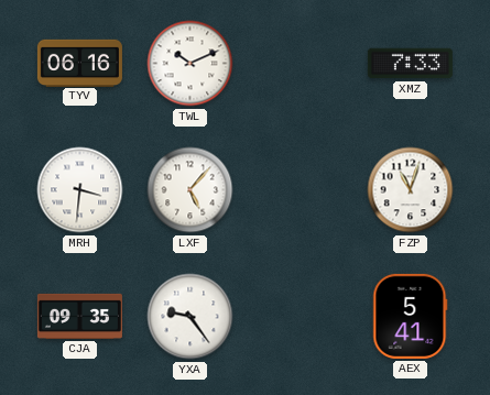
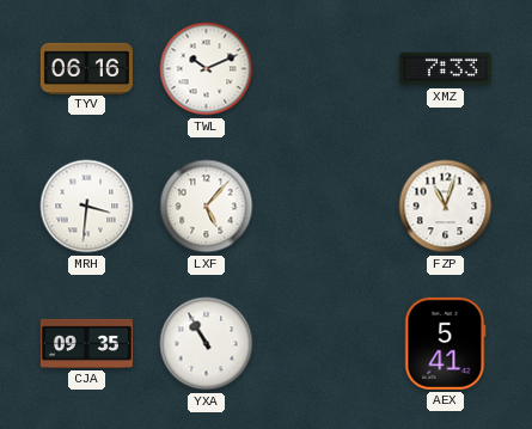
YXA: 9:24 -> 10:55 (207, 344)
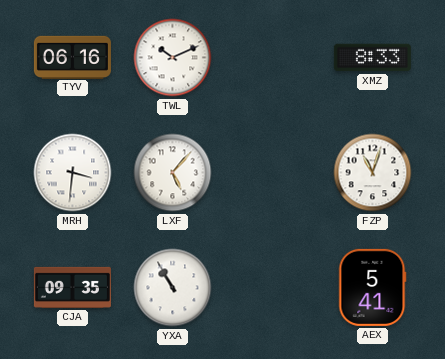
XMZ: 7:33 -> 8:33 (372, 58)
